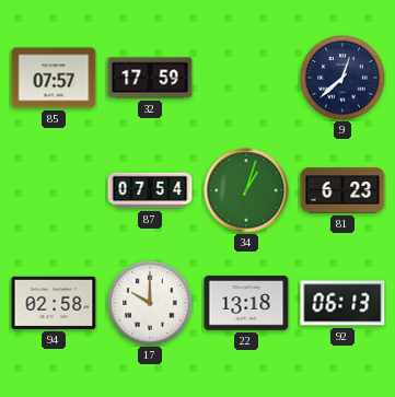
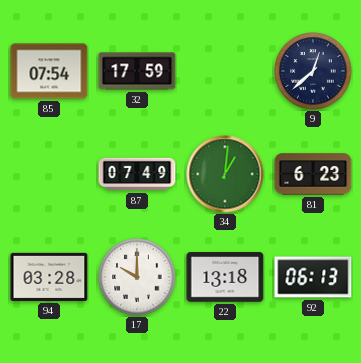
85: 07:57 -> 07:54 (49, 71)
87: 07:54 -> 07:49 (137, 174)
34: 1:03 -> 1:01 (225, 174)
94: 02:58 -> 03:28 (49, 277)
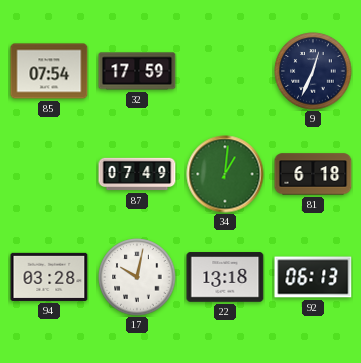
9: 12:38 -> 12:34 (313, 71)
81: 6:23 -> 6:18 (313, 174)
17: 10:00 -> 10:02 (137, 277)
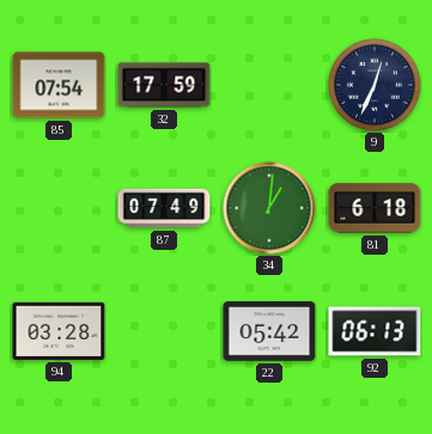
17: 10:02 -> none (137, 277)
22: 13:18 -> 05:42 (269, 331)
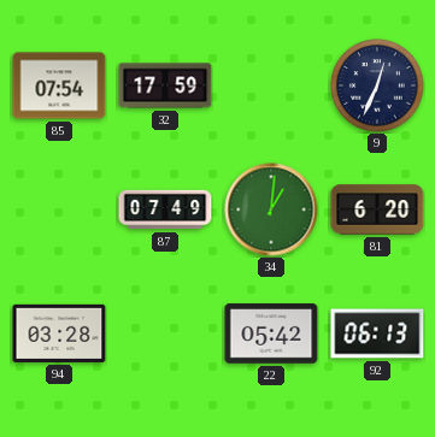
81: 6:18 -> 6:20 (377, 209)
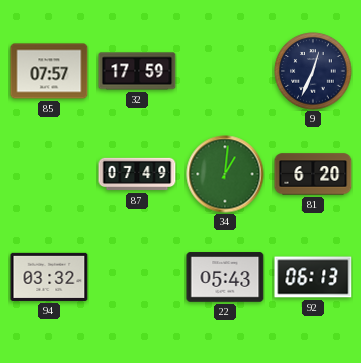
85: 07:54 -> 07:57 (49, 71)
94: 03:28 -> 03:32 (49, 277)
22: 05:42 -> 05:43 (225, 277)
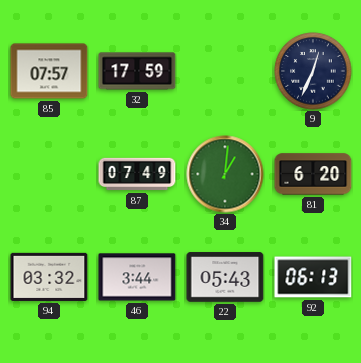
46: none -> 3:44 (137, 277)
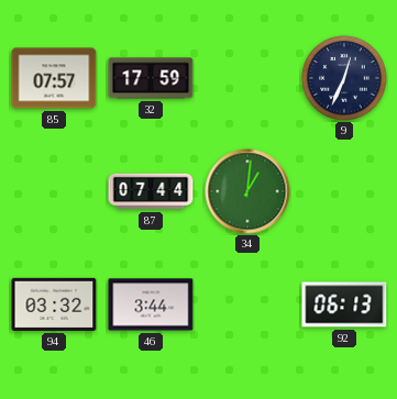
87: 07:49 -> 07:44 (151, 191)
81: 6:20 -> none (313, 174)
22: 05:43 -> none (225, 277)
